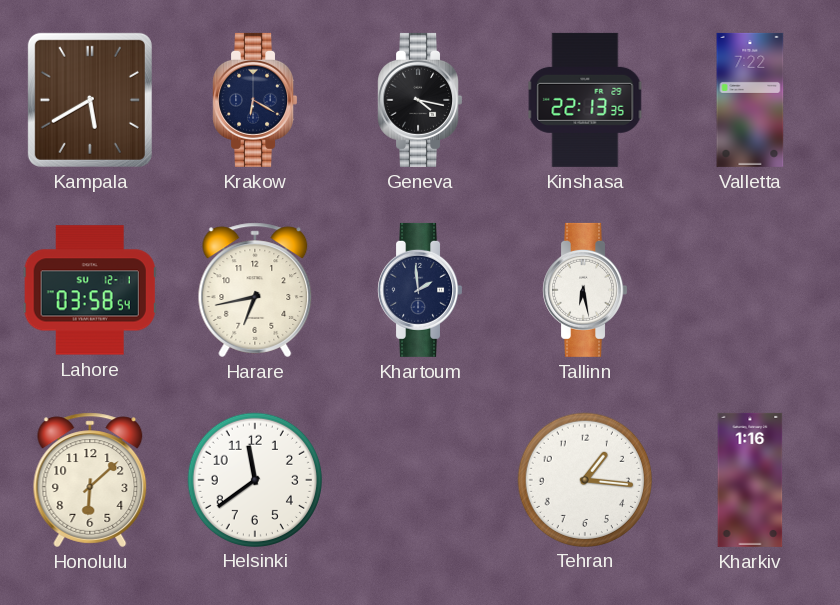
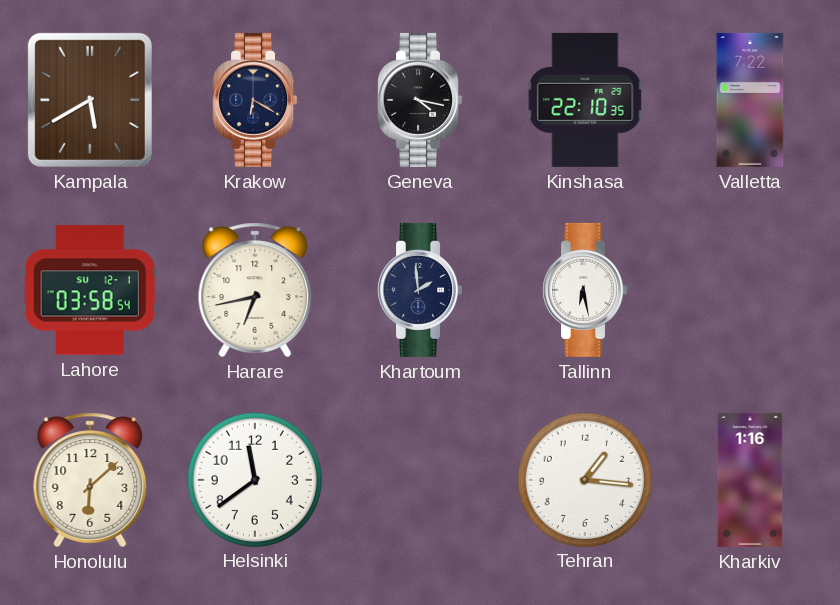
Kinshasa: 22:13 -> 22:10 (585, 100)
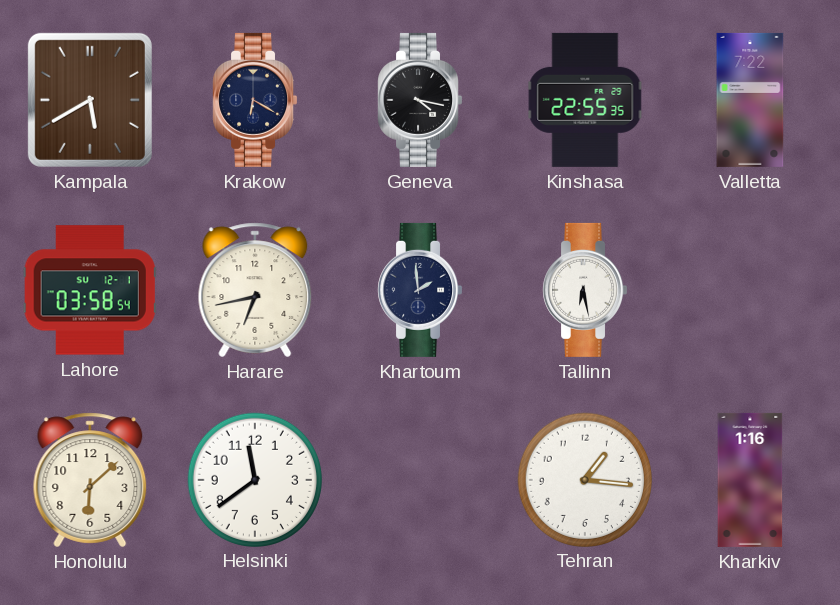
Kinshasa: 22:10 -> 22:55 (585, 100)
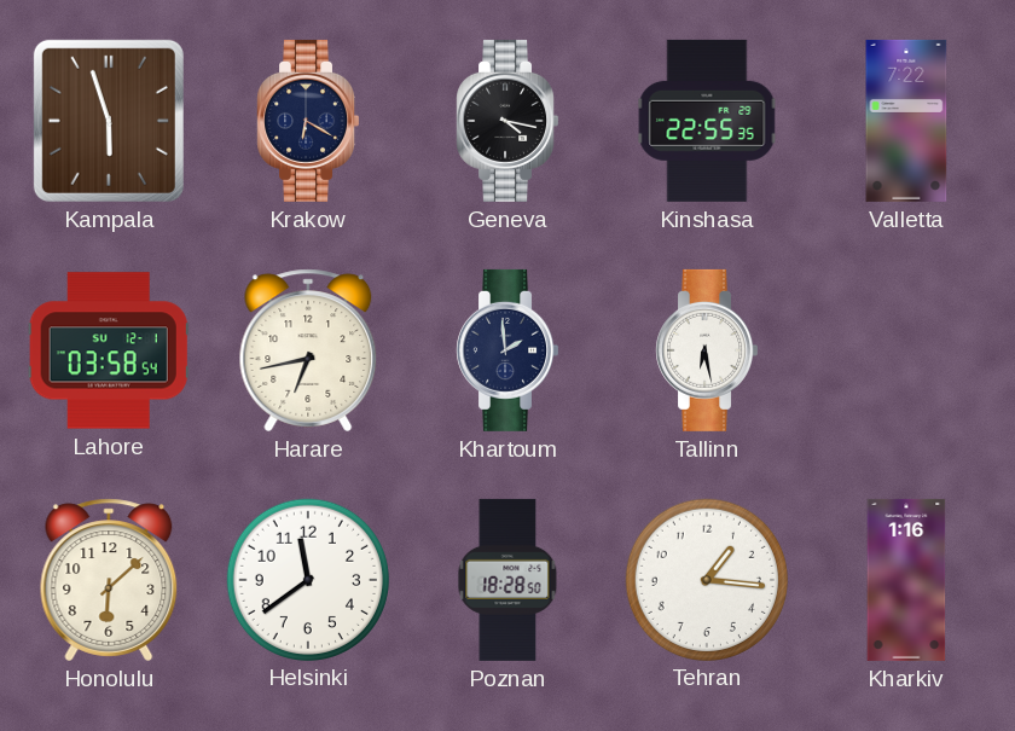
Kampala: 5:40 -> 5:57 (109, 121)
Poznan: none -> 18:28 (507, 580)
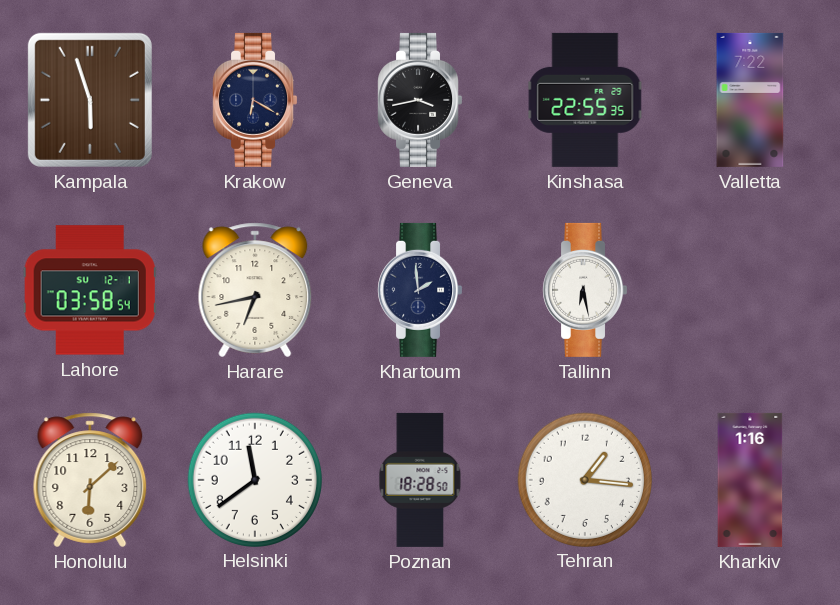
Geneva: 4:17 -> 3:43 (420, 100)
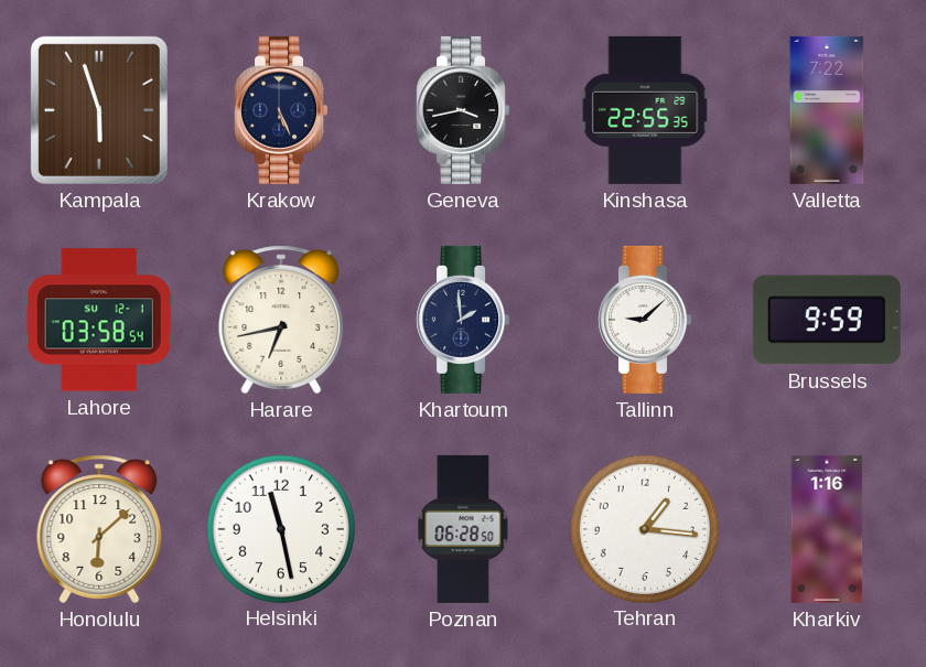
Krakow: 6:20 -> 5:26 (281, 110)
Tallinn: 6:28 -> 9:08 (645, 320)
Brussels: none -> 9:59 (827, 320)
Helsinki: 11:39 -> 11:28 (280, 528)
Poznan: 18:28 -> 06:28 (463, 529)
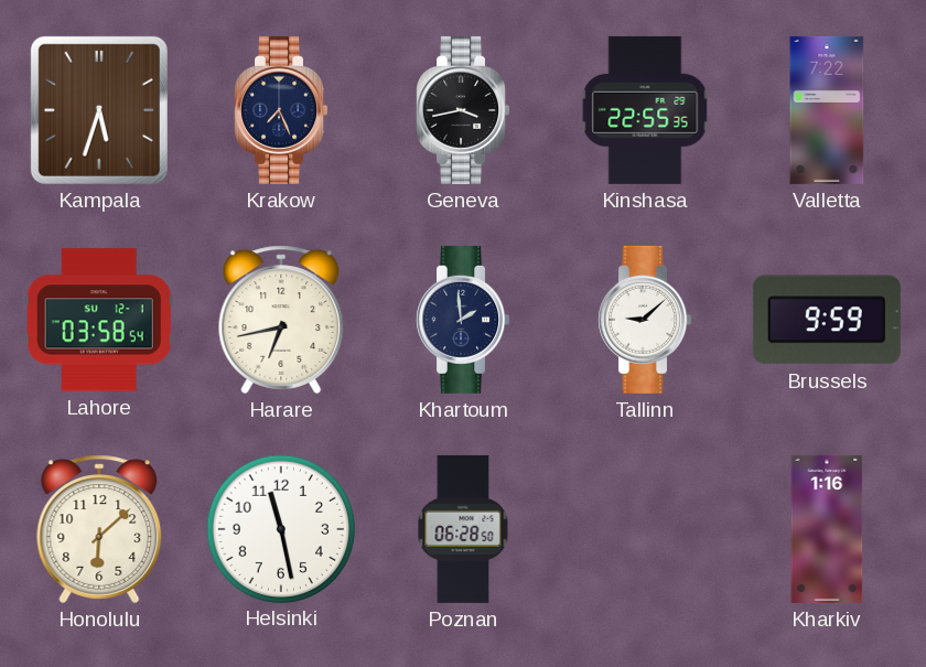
Kampala: 5:57 -> 5:33 (99, 110)
Krakow: 5:26 -> 7:26 (281, 110)
Tehran: 1:16 -> none (644, 528)
